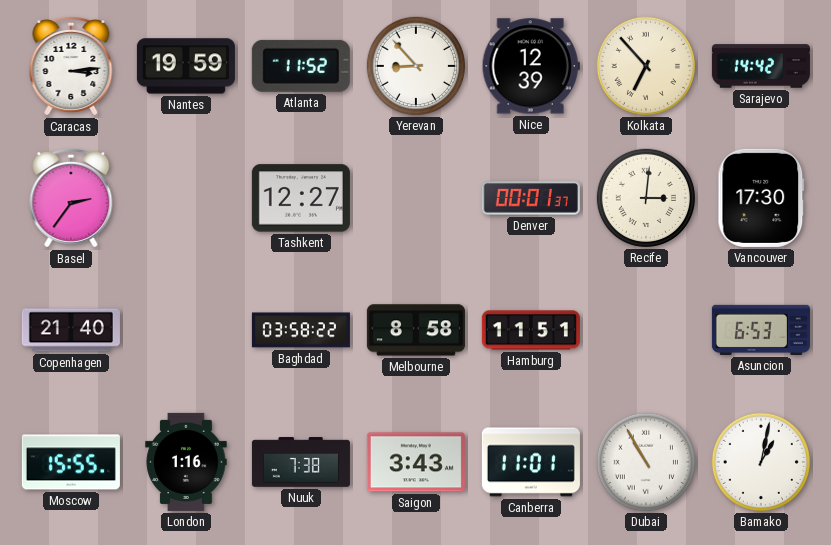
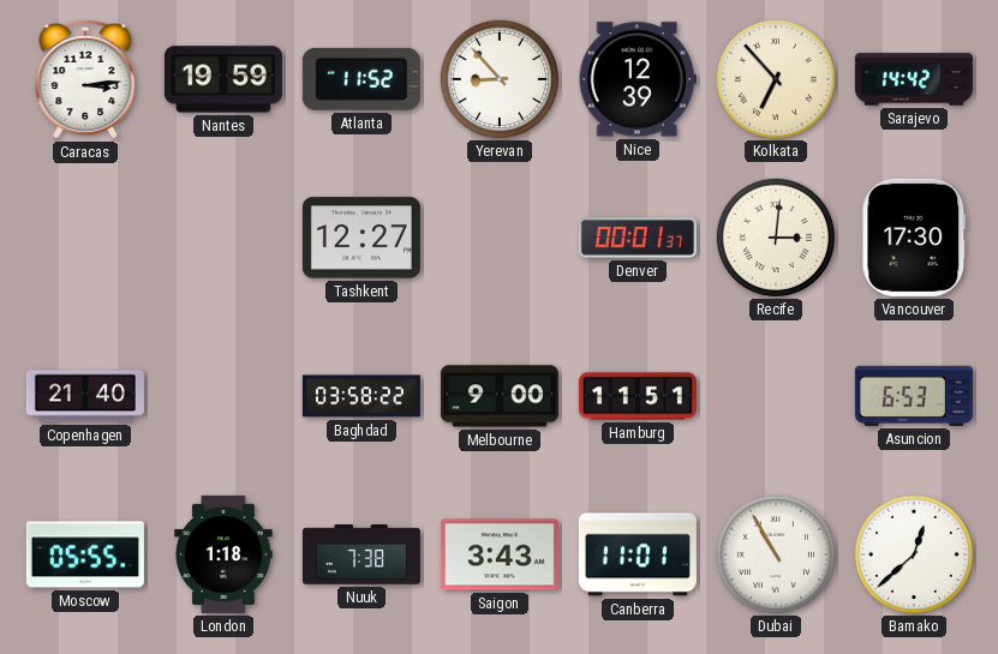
Basel: 2:36 -> none (71, 198)
Melbourne: 8:58 -> 9:00 (500, 396)
Moscow: 15:55 -> 05:55 (85, 554)
London: 1:16 -> 1:18 (223, 554)
Bamako: 1:02 -> 12:38 (914, 554)
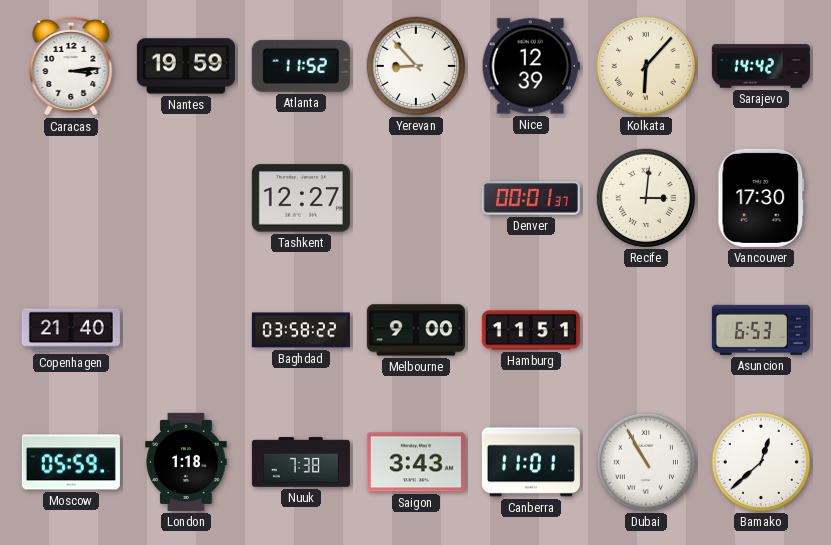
Kolkata: 6:53 -> 6:07 (646, 66)
Moscow: 05:55 -> 05:59 (71, 462)
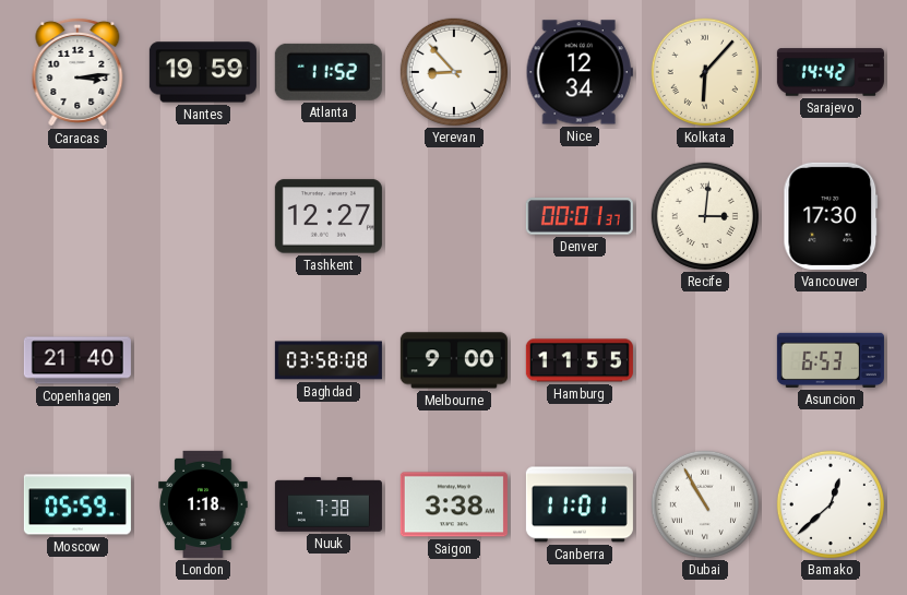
Nice: 12:39 -> 12:34 (580, 72)
Baghdad: 03:58:22 -> 03:58:08 (329, 360)
Hamburg: 11:51 -> 11:55 (580, 360)
Saigon: 3:43 -> 3:38 (454, 504)
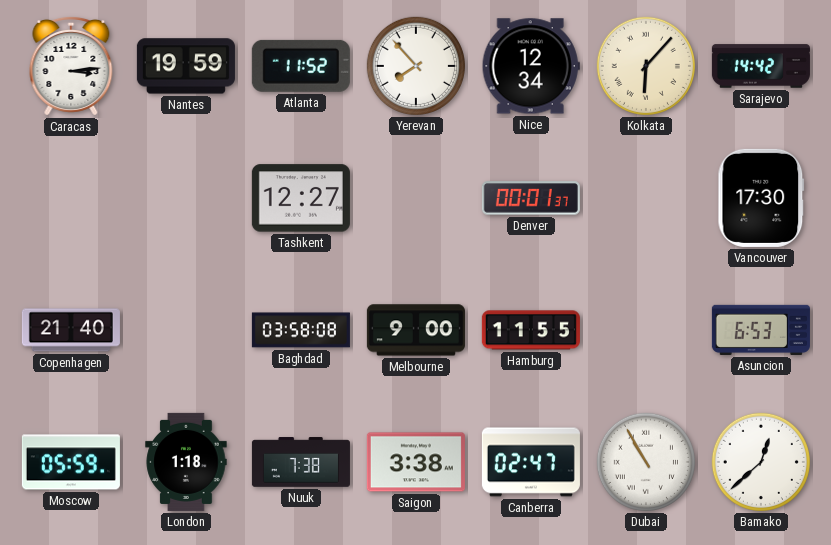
Yerevan: 8:53 -> 7:53 (416, 66)
Recife: 3:01 -> none (705, 216)
Canberra: 11:01 -> 02:47 (531, 462)
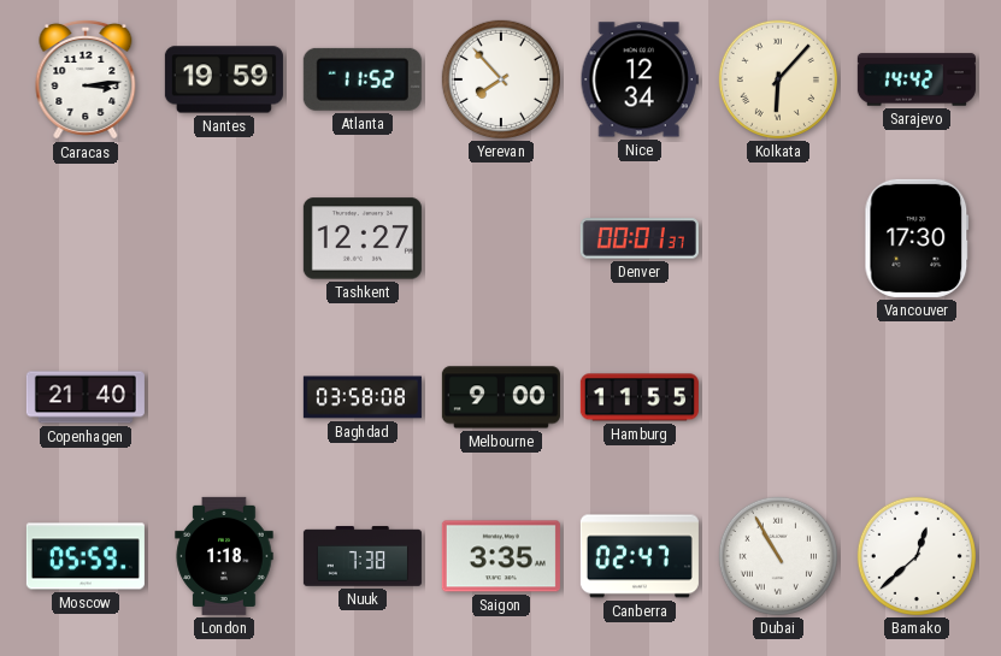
Asuncion: 6:53 -> none (761, 330)
Saigon: 3:38 -> 3:35 (501, 556)
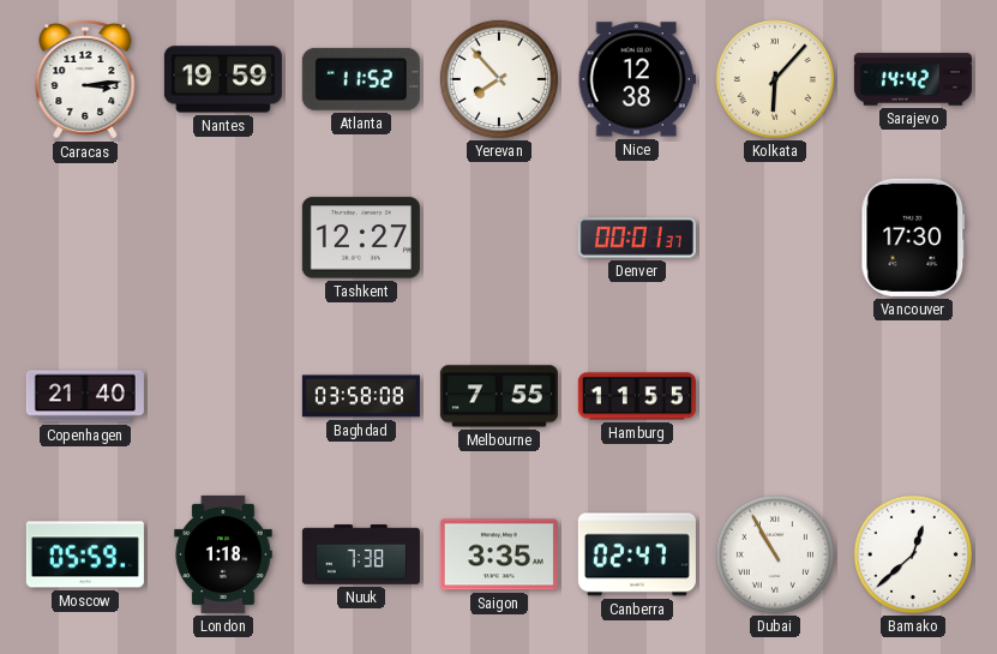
Nice: 12:34 -> 12:38 (637, 79)
Melbourne: 9:00 -> 7:55 (499, 396)
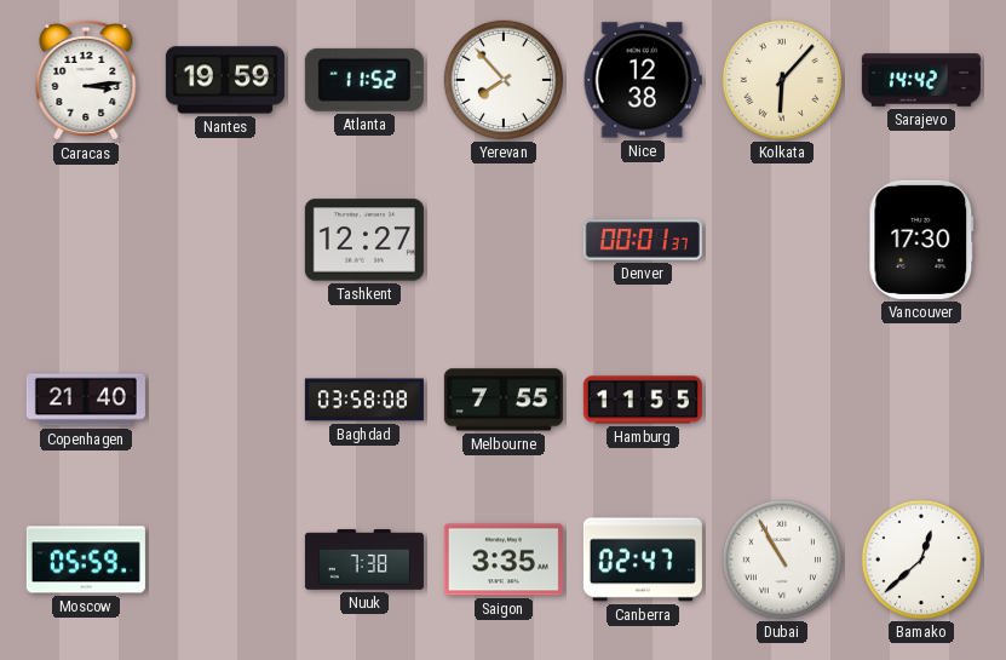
London: 1:18 -> none (223, 554)
